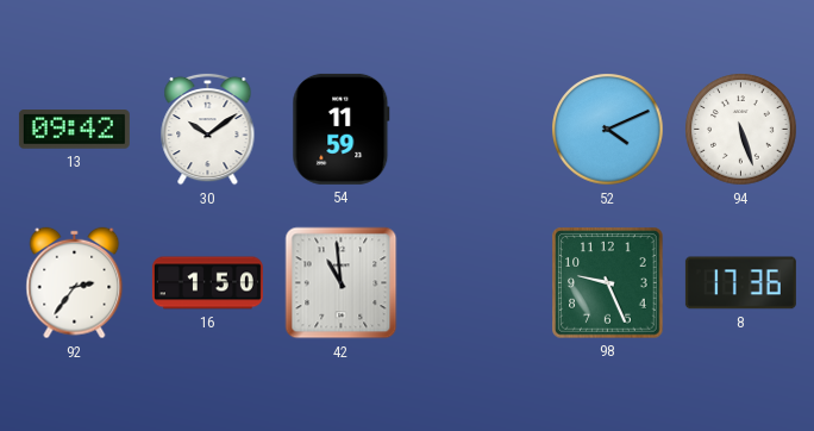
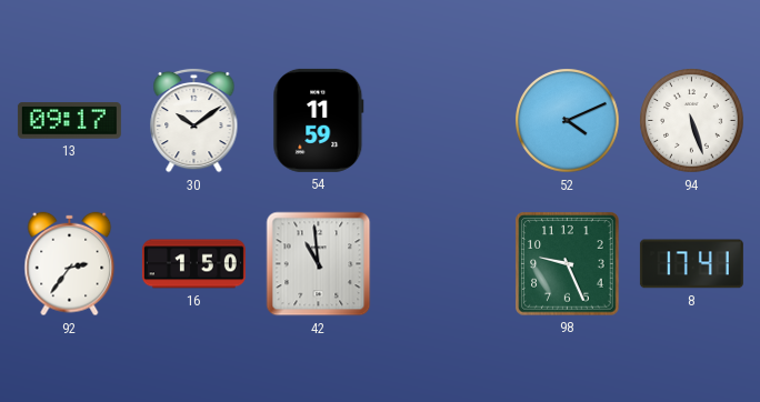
13: 09:42 -> 09:17 (69, 121)
8: 17:36 -> 17:41 (691, 264)
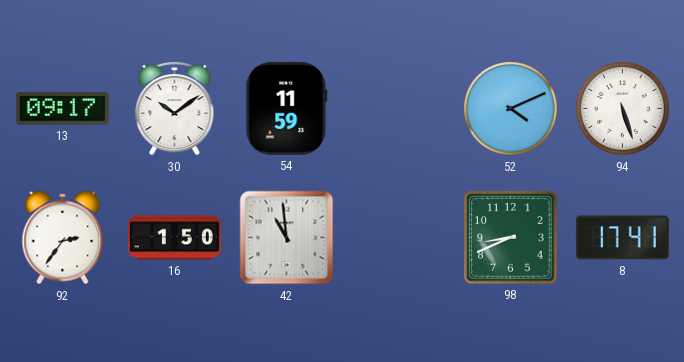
98: 9:26 -> 8:41 (511, 238)
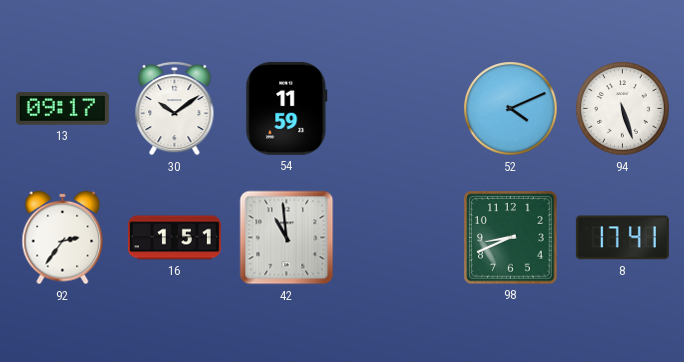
16: 1:50 -> 1:51 (174, 238)
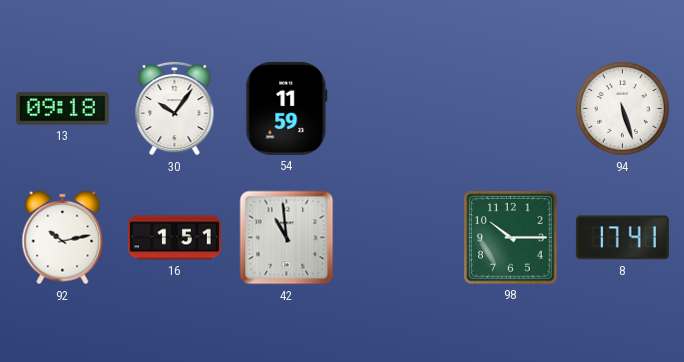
13: 09:17 -> 09:18 (62, 109)
30: 10:09 -> 10:06 (175, 108)
52: 4:11 -> none (511, 109)
92: 2:36 -> 10:13 (63, 238)
98: 8:41 -> 10:15 (511, 238)
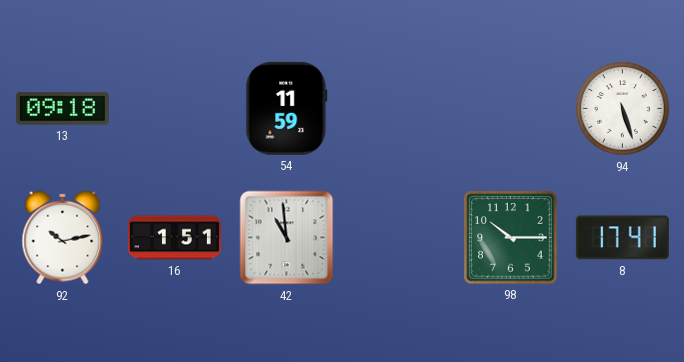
30: 10:06 -> none (175, 108)
